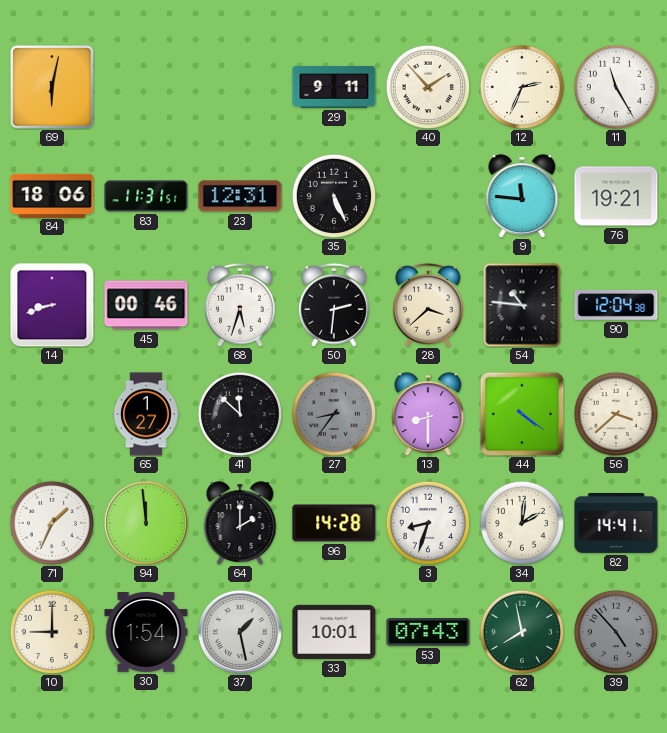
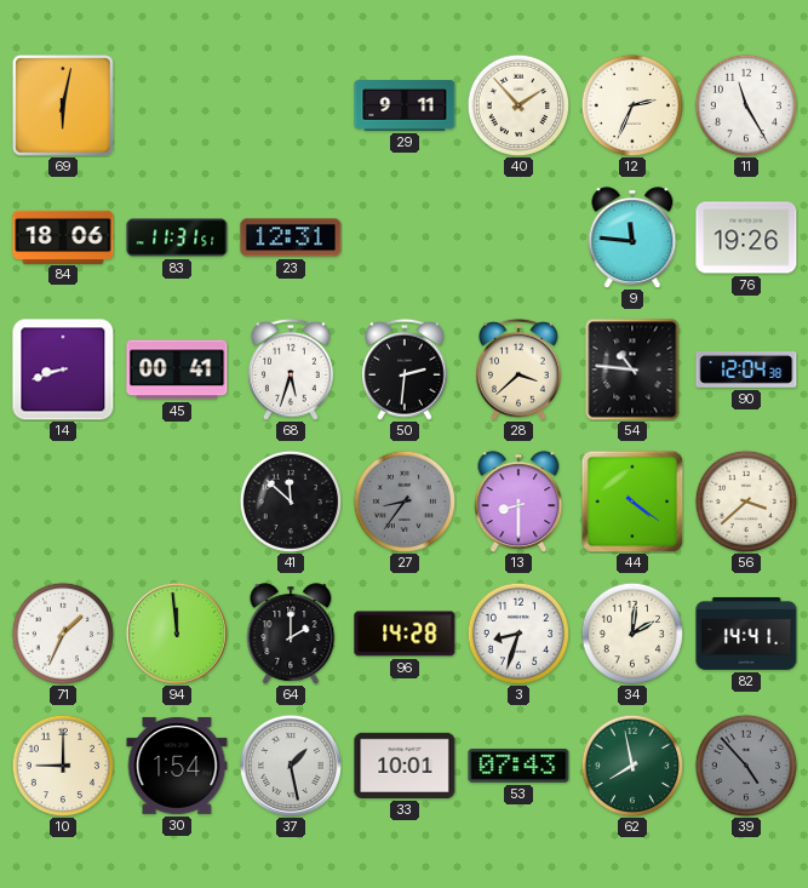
35: 5:26 -> none (333, 195)
76: 19:21 -> 19:26 (746, 237)
45: 00:46 -> 00:41 (177, 369)
65: 1:27 -> none (147, 414)
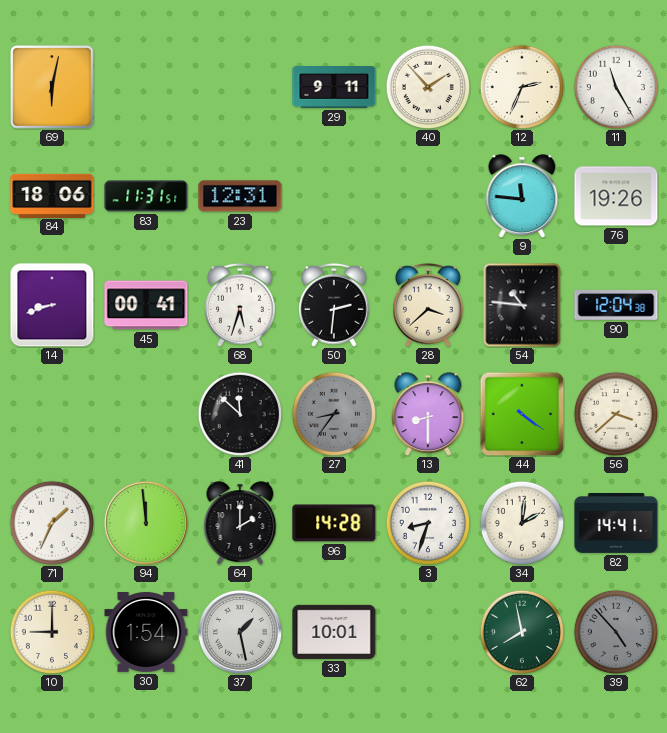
53: 07:43 -> none (518, 767)
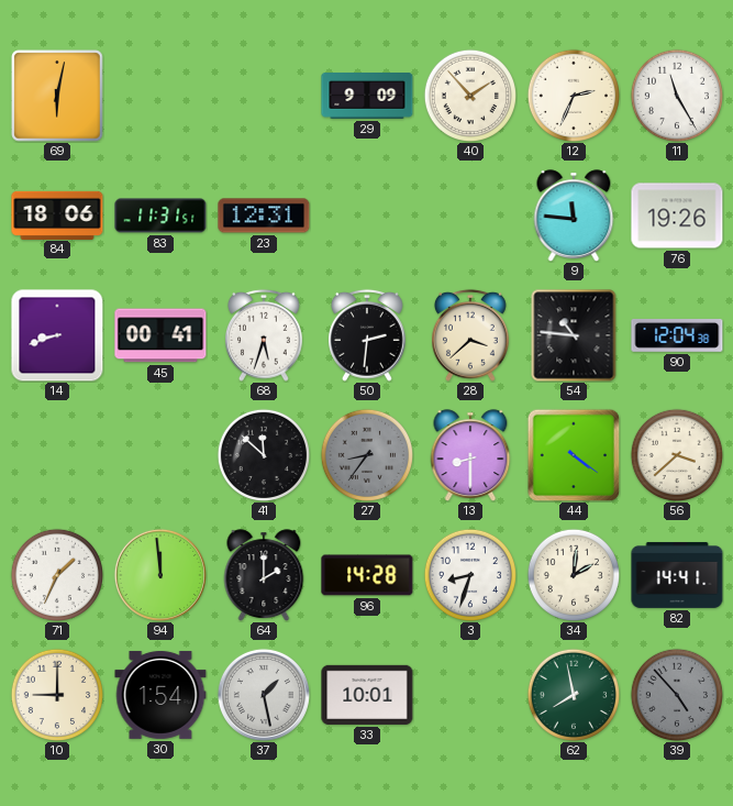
29: 9:11 -> 9:09 (367, 97)
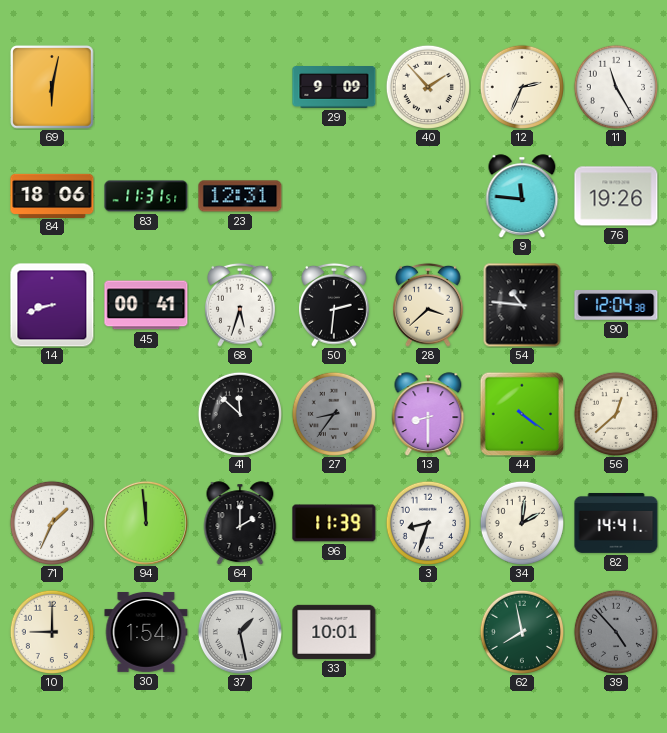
56: 3:38 -> 12:38 (615, 413)
96: 14:28 -> 11:39 (334, 523)
